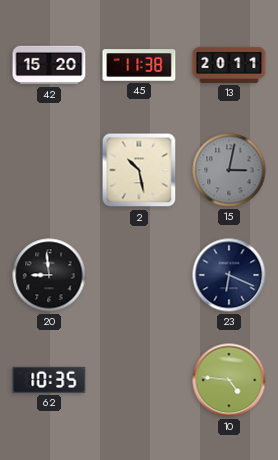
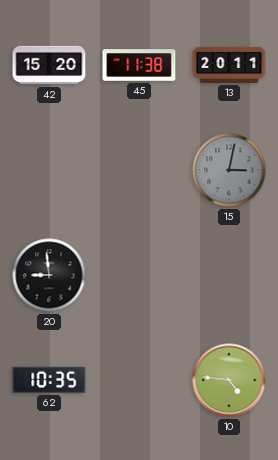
2: 10:28 -> none (139, 170)
23: 6:19 -> none (229, 275)
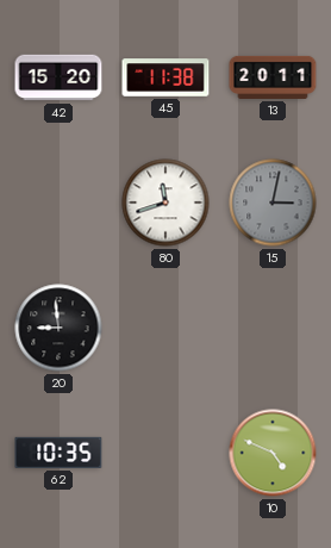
80: none -> 11:42 (165, 203)
10: 4:46 -> 4:49 (273, 453)
